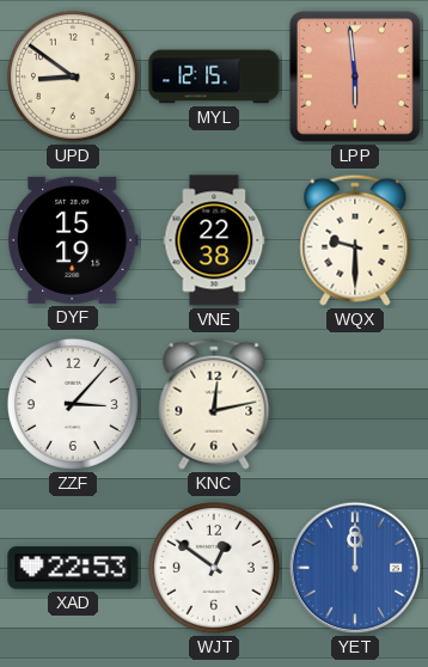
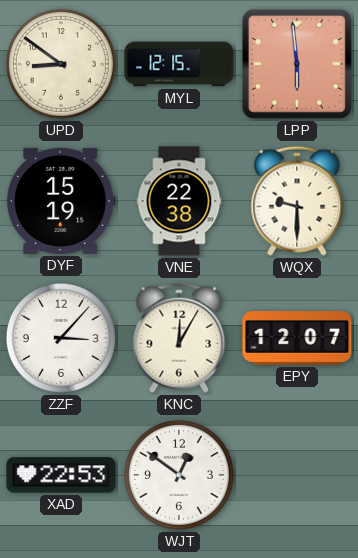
KNC: 12:13 -> 12:05 (179, 338)
EPY: none -> 12:07 (297, 338)
YET: 12:00 -> none (355, 568)
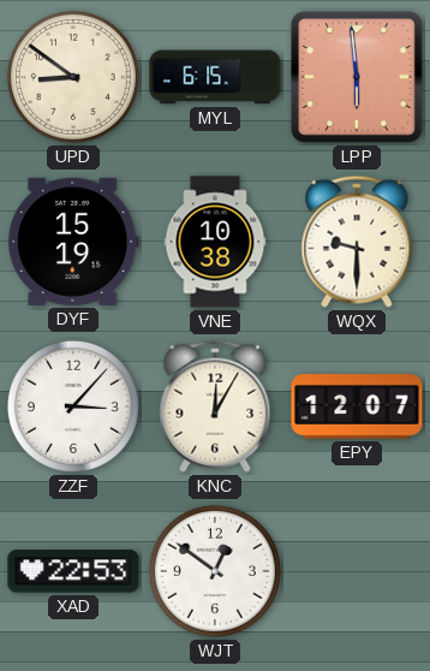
MYL: 12:15 -> 6:15 (215, 77)
VNE: 22:38 -> 10:38 (215, 242)
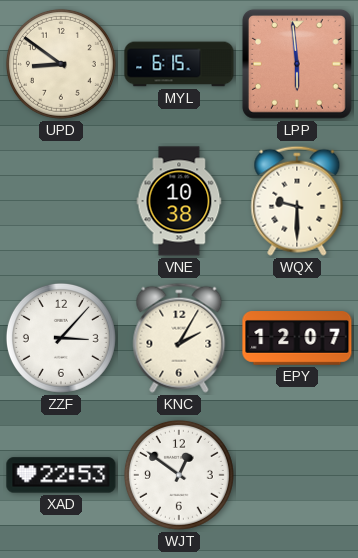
DYF: 15:19 -> none (73, 242)
KNC: 12:05 -> 2:05 (179, 338)
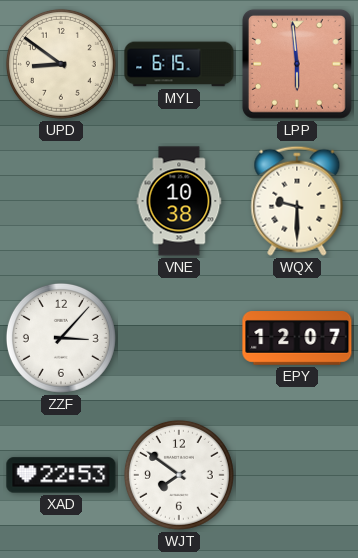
KNC: 2:05 -> none (179, 338)
WJT: 12:51 -> 7:51 (179, 475)
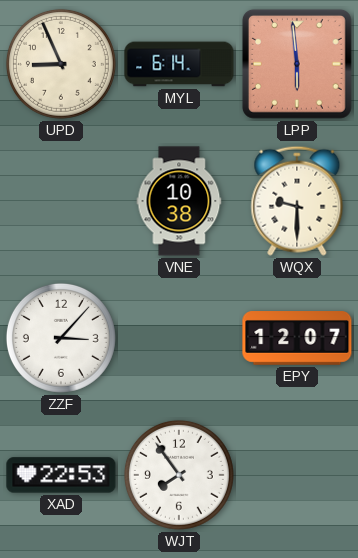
UPD: 8:51 -> 8:56 (61, 64)
MYL: 6:15 -> 6:14 (179, 64)
WJT: 7:51 -> 7:54 (179, 475)
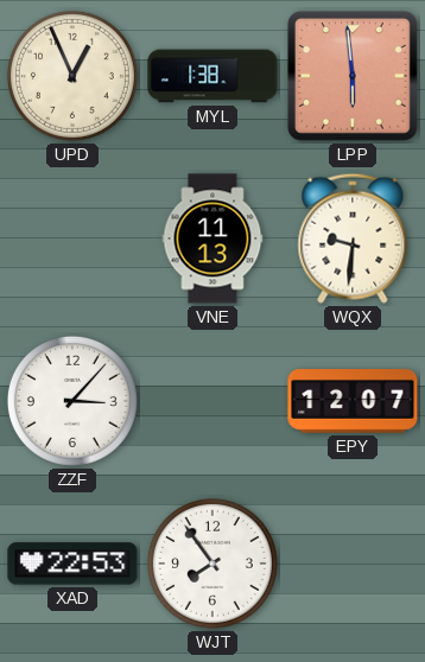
UPD: 8:56 -> 12:56 (72, 76)
MYL: 6:14 -> 1:38 (213, 76)
VNE: 10:38 -> 11:13 (213, 238)
WQX: 9:30 -> 9:31 (353, 238)
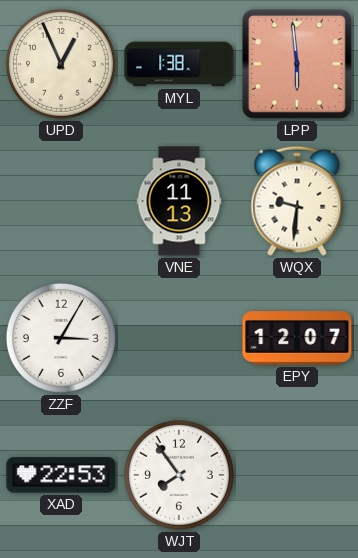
ZZF: 3:07 -> 3:05 (61, 338)
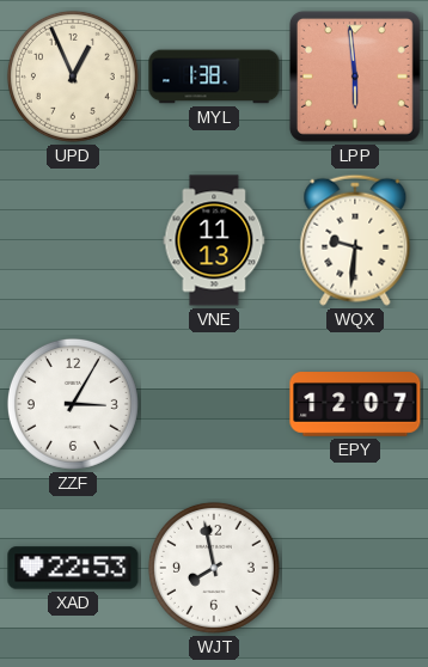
WJT: 7:54 -> 7:58 (214, 568)
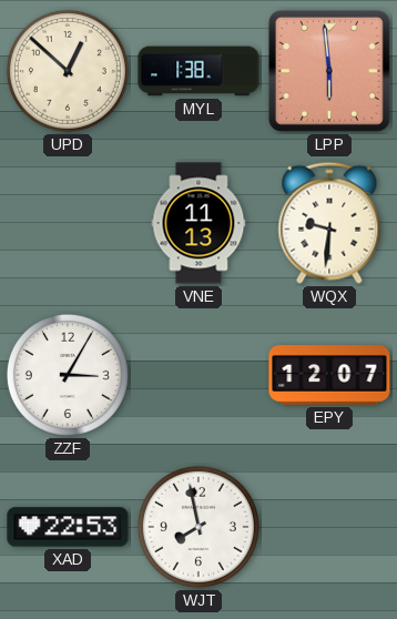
UPD: 12:56 -> 12:52 (68, 71)
